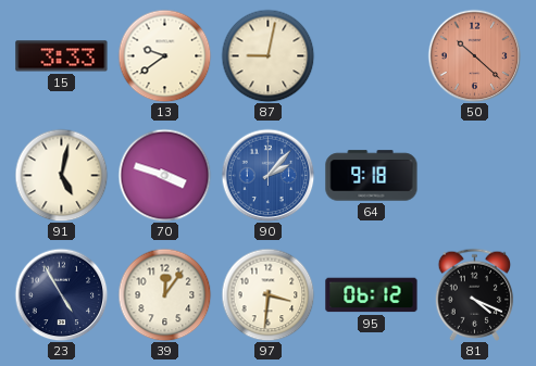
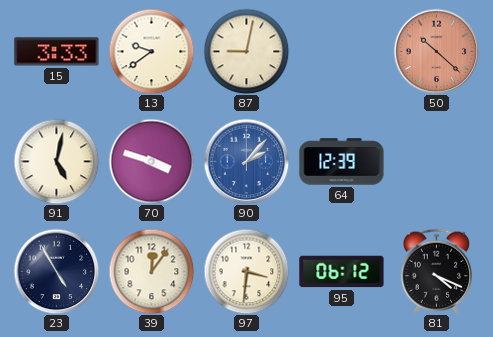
64: 9:18 -> 12:39 (342, 162)
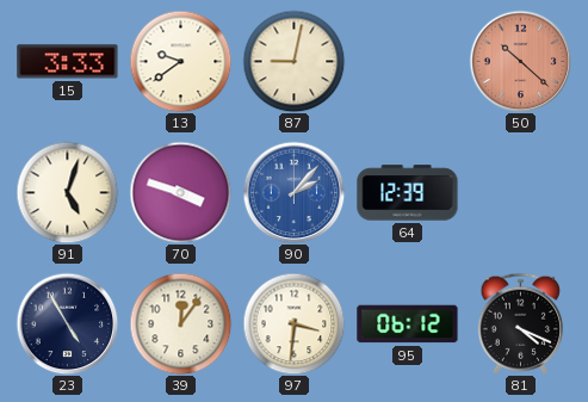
91: 5:02 -> 5:03 (67, 192)
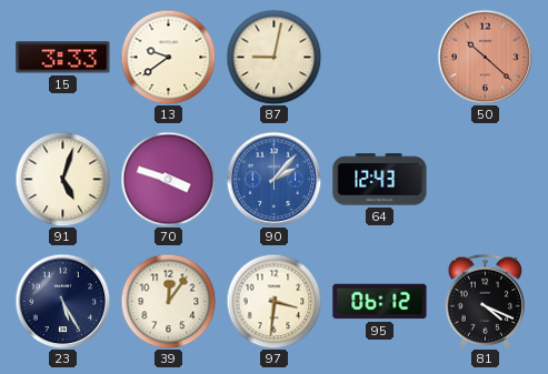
64: 12:39 -> 12:43 (380, 180)
23: 4:55 -> 5:25 (62, 301)
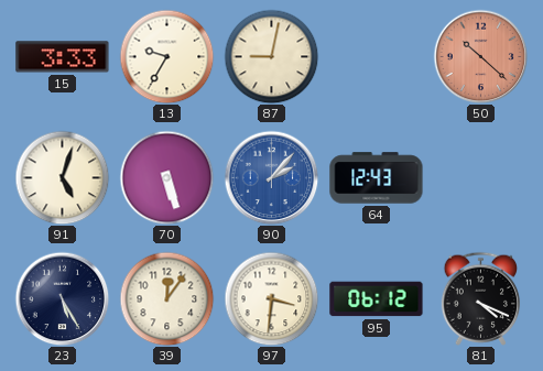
13: 9:39 -> 9:35 (166, 56)
70: 3:48 -> 5:27 (166, 177)
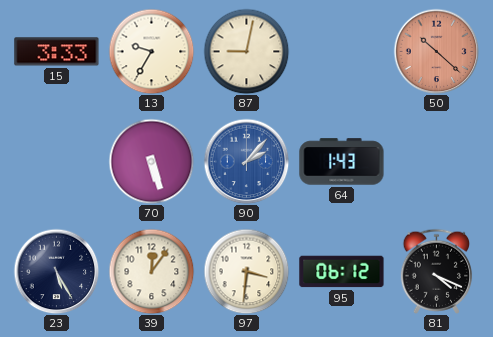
91: 5:03 -> none (62, 177)
64: 12:43 -> 1:43 (342, 162)
